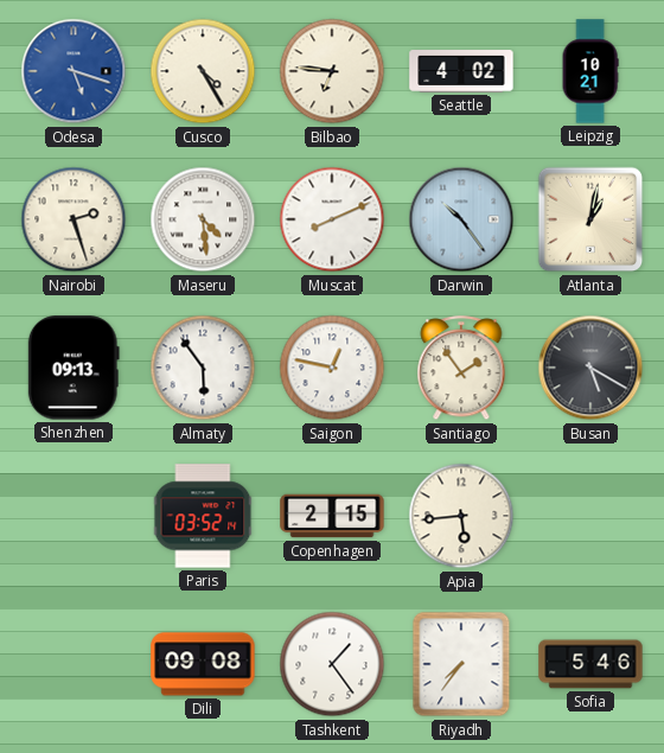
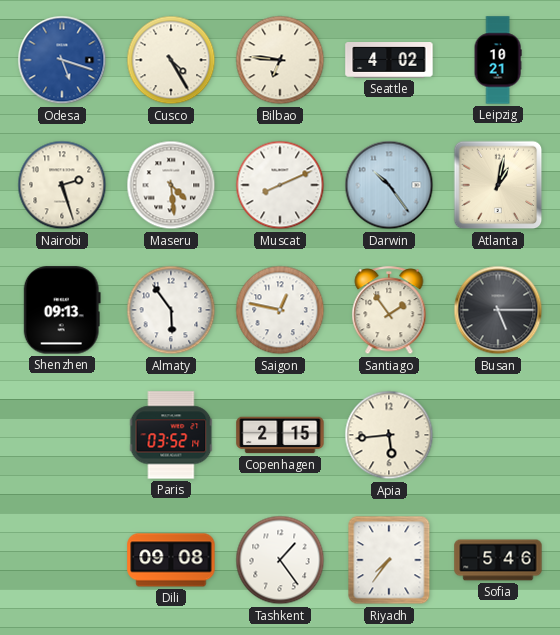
Busan: 5:20 -> 5:15 (498, 310)
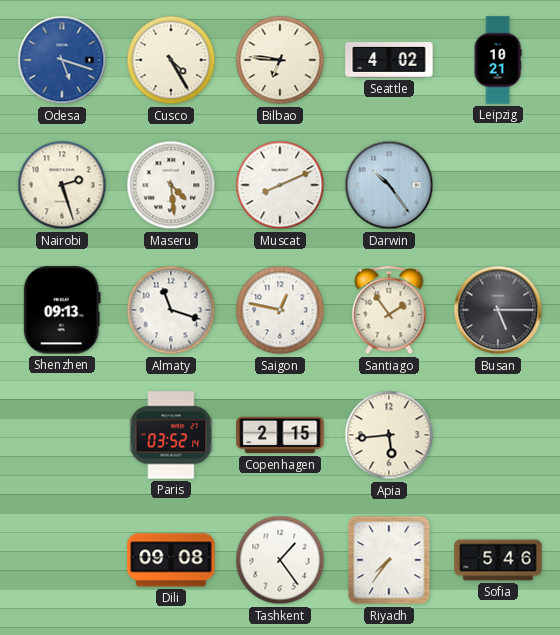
Atlanta: 1:02 -> none (498, 185)
Almaty: 5:54 -> 11:18 (171, 310)
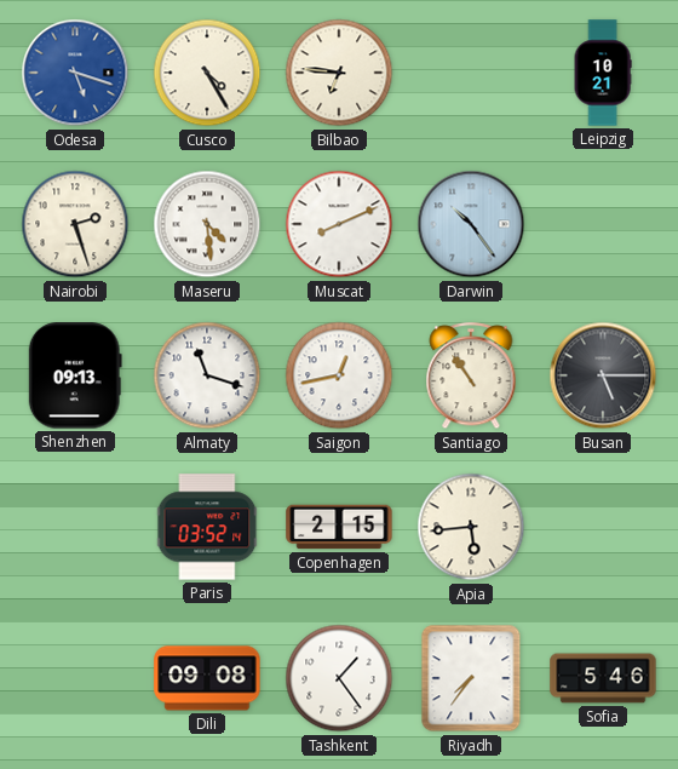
Seattle: 4:02 -> none (389, 61)
Saigon: 12:47 -> 12:43 (339, 375)
Santiago: 1:54 -> 10:54 (471, 377)
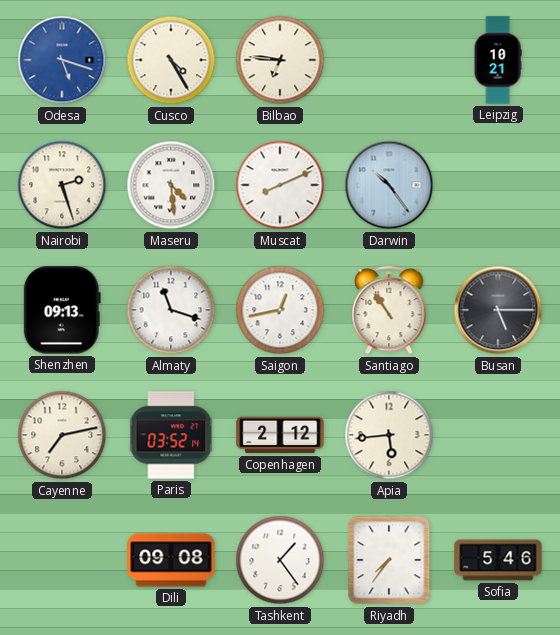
Cayenne: none -> 7:13 (62, 435)
Copenhagen: 2:15 -> 2:12 (280, 435)
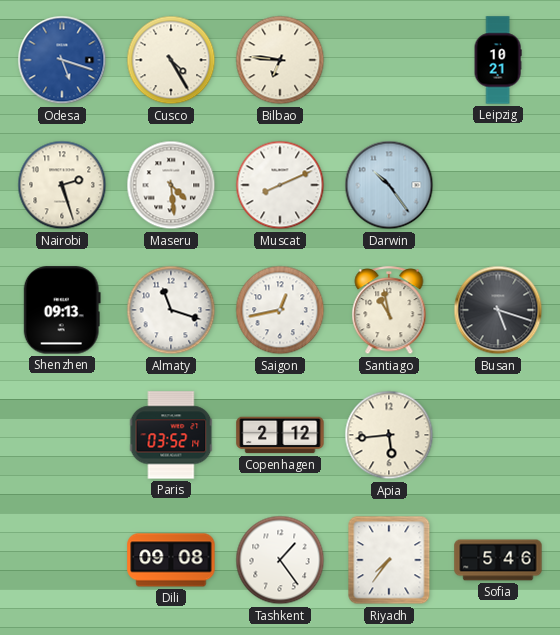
Santiago: 10:54 -> 10:58 (389, 311)
Busan: 5:15 -> 5:18 (498, 310)
Cayenne: 7:13 -> none (62, 435)
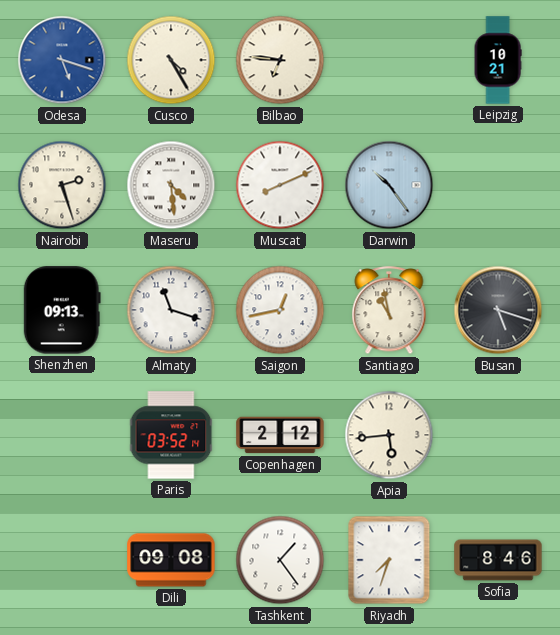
Riyadh: 7:36 -> 7:33 (389, 560)
Sofia: 5:46 -> 8:46 (498, 560)
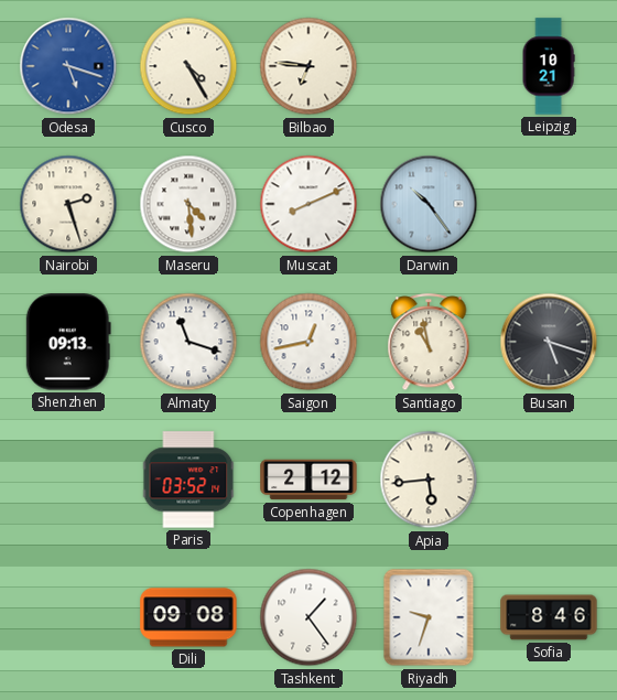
Riyadh: 7:33 -> 9:33 (429, 617)
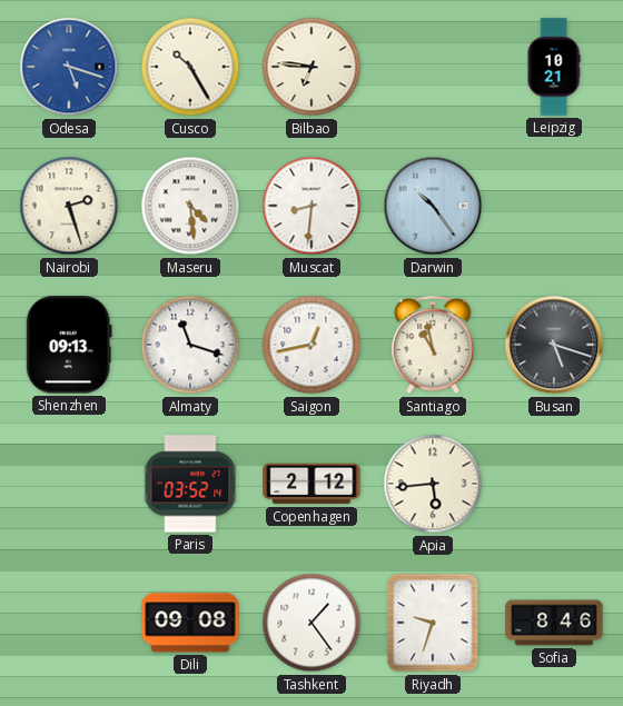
Cusco: 4:25 -> 10:25 (190, 67)
Muscat: 8:11 -> 8:31 (311, 206)
